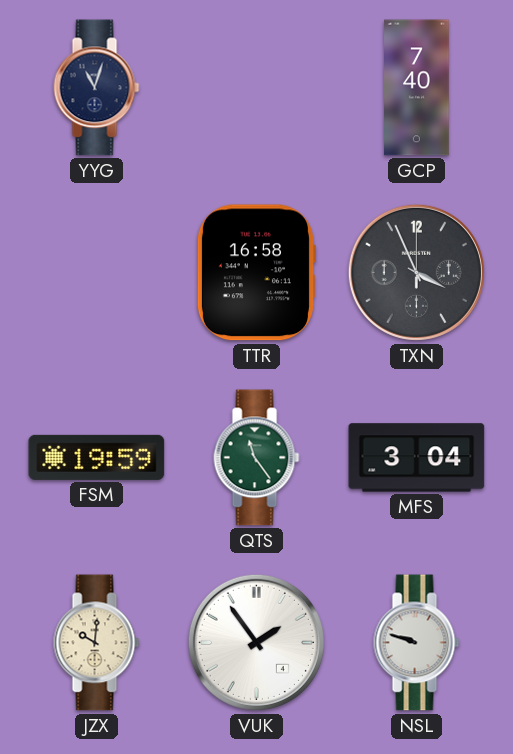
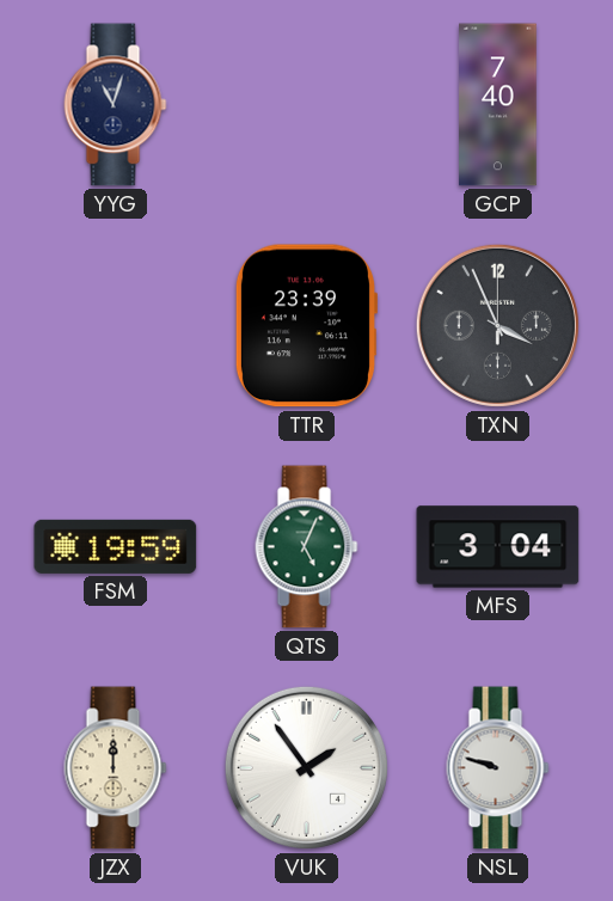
TTR: 16:58 -> 23:39 (305, 326)
QTS: 11:24 -> 5:04 (307, 547)
JZX: 10:01 -> 12:00 (116, 768)
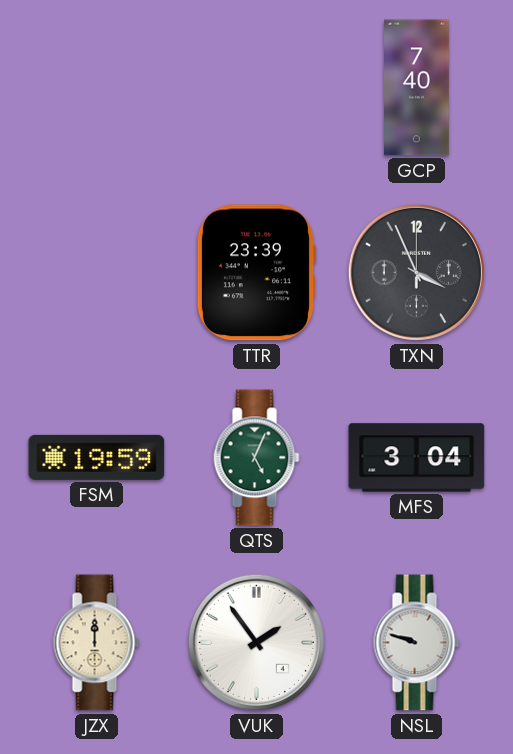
YYG: 11:03 -> none (116, 105)
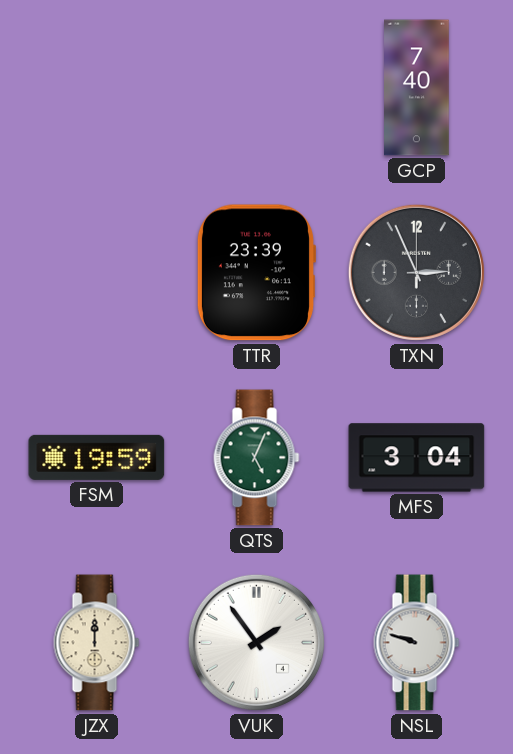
TXN: 3:56 -> 2:56 (416, 272)
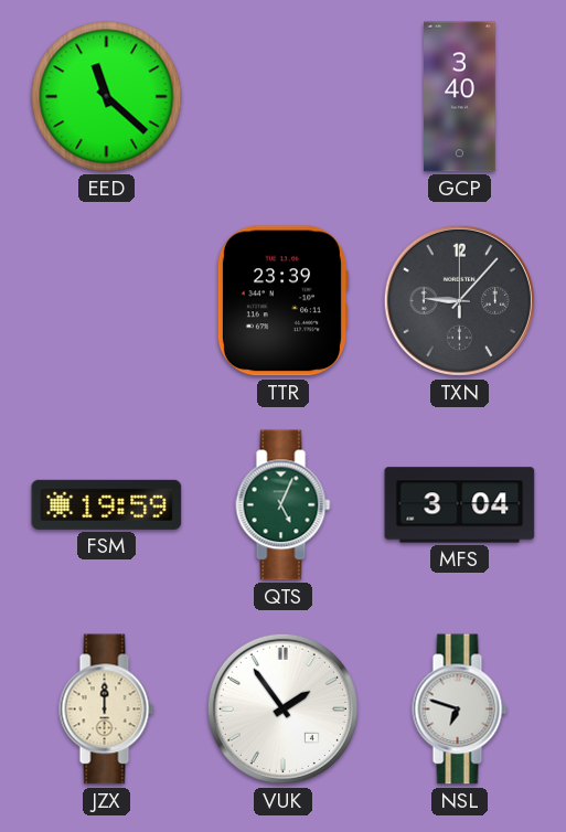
EED: none -> 11:22 (107, 97)
GCP: 7:40 -> 3:40 (460, 97)
TXN: 2:56 -> 9:07 (459, 300)
NSL: 9:48 -> 6:48 (460, 710)
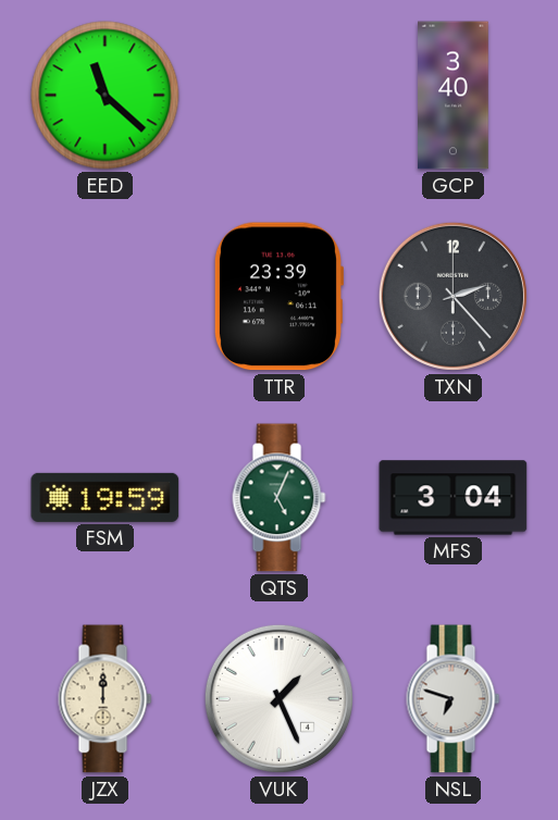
TXN: 9:07 -> 2:23 (452, 296)
VUK: 1:54 -> 1:26 (278, 698)
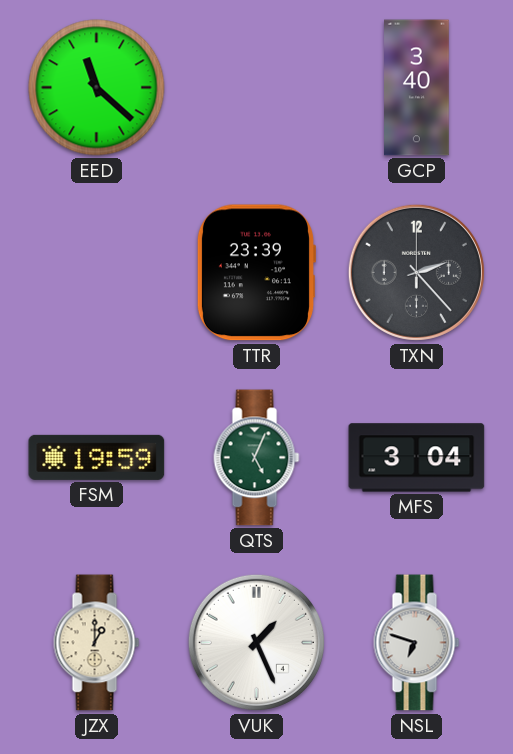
JZX: 12:00 -> 1:00 (97, 643)
